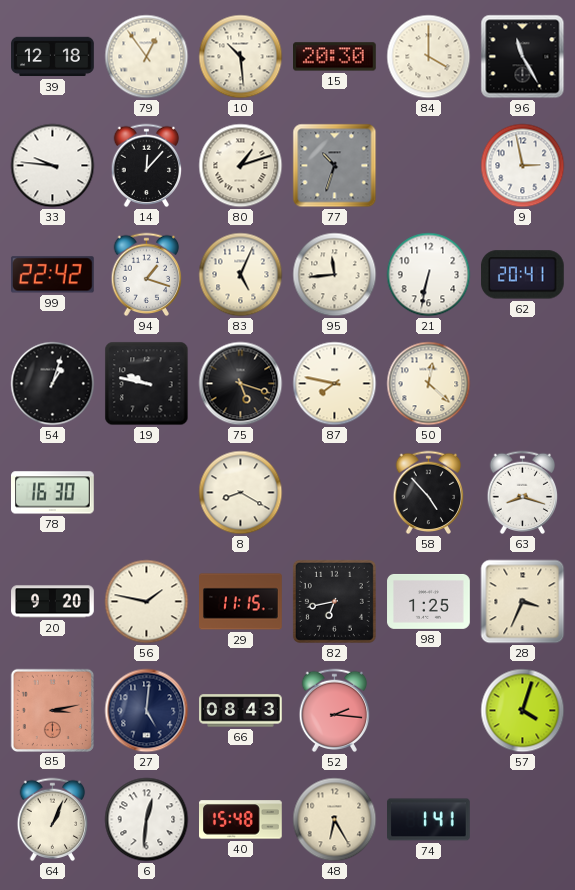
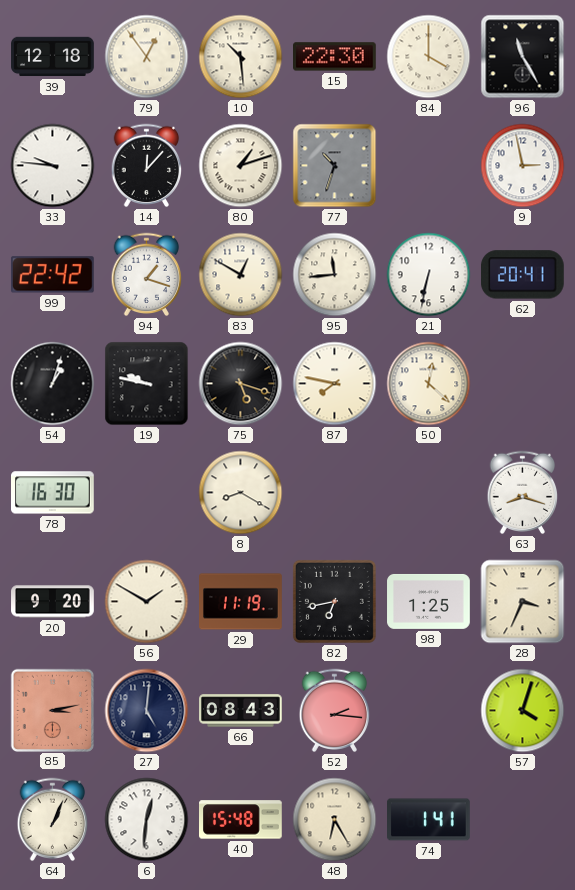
15: 20:30 -> 22:30 (335, 57)
83: 5:04 -> 12:50 (241, 275)
58: 4:53 -> none (429, 493)
56: 1:47 -> 1:50 (147, 602)
29: 11:15 -> 11:19 (241, 602)
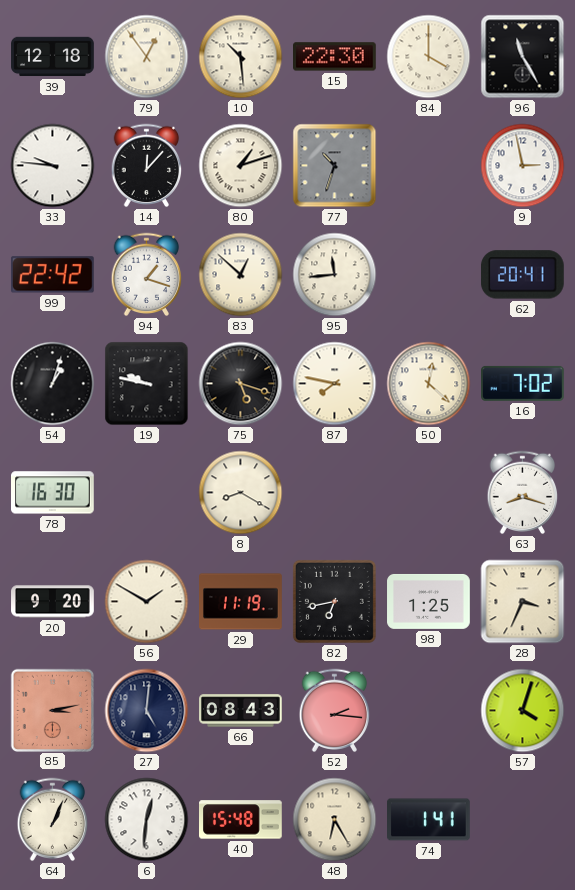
83: 12:50 -> 12:52 (241, 275)
21: 6:32 -> none (429, 275)
16: none -> 7:02 (523, 383)
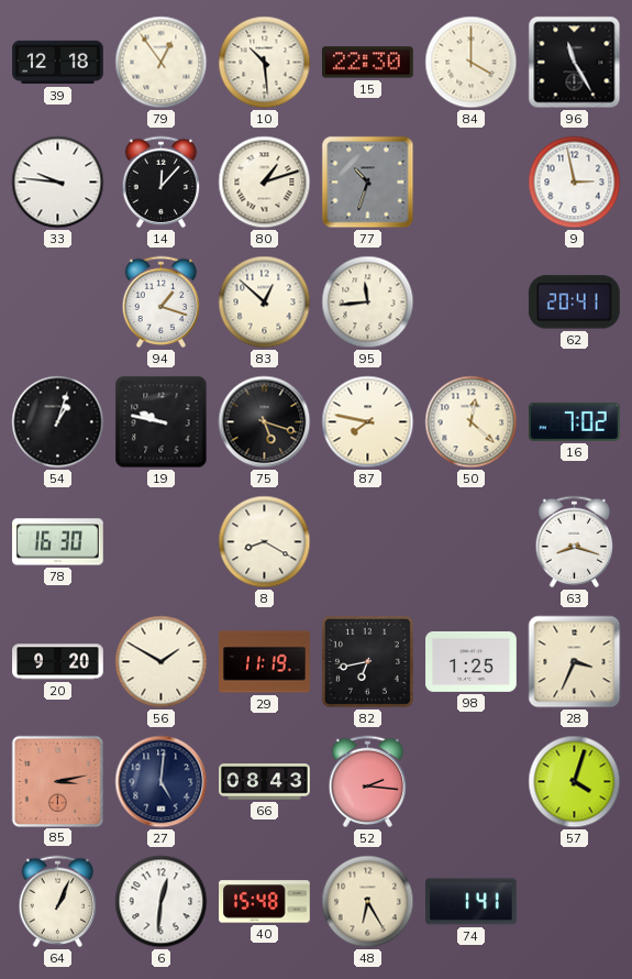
99: 22:42 -> none (52, 275)
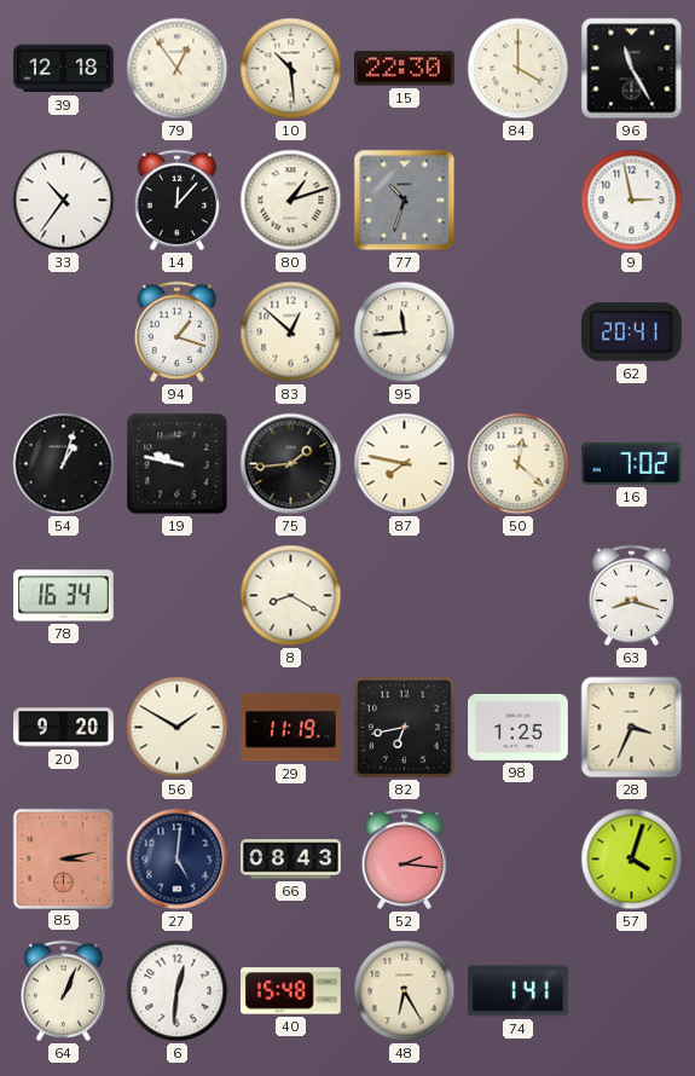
33: 9:46 -> 10:36 (64, 201)
75: 5:18 -> 1:44 (291, 464)
78: 16:30 -> 16:34 (64, 596)
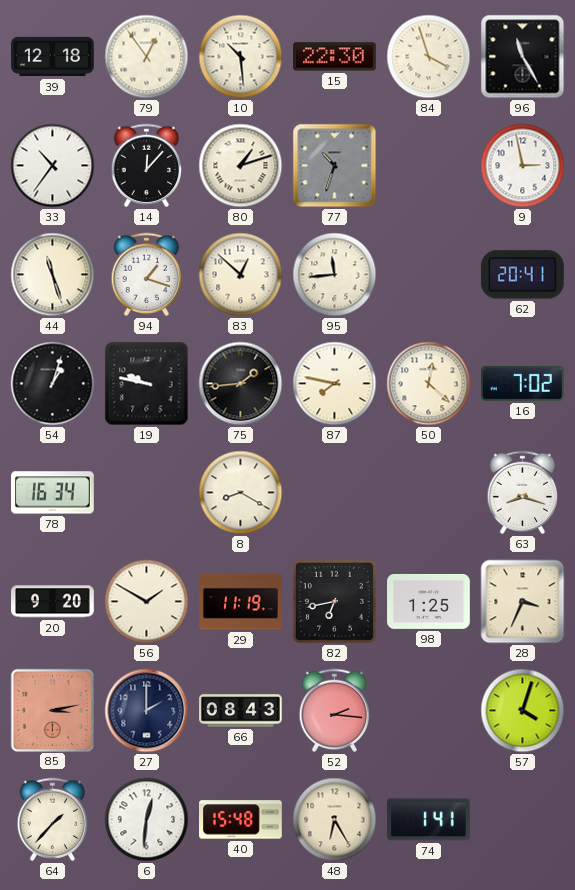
84: 4:00 -> 3:57 (429, 57)
44: none -> 11:27 (53, 275)
27: 5:01 -> 2:00 (147, 711)
64: 1:04 -> 1:37 (53, 820)
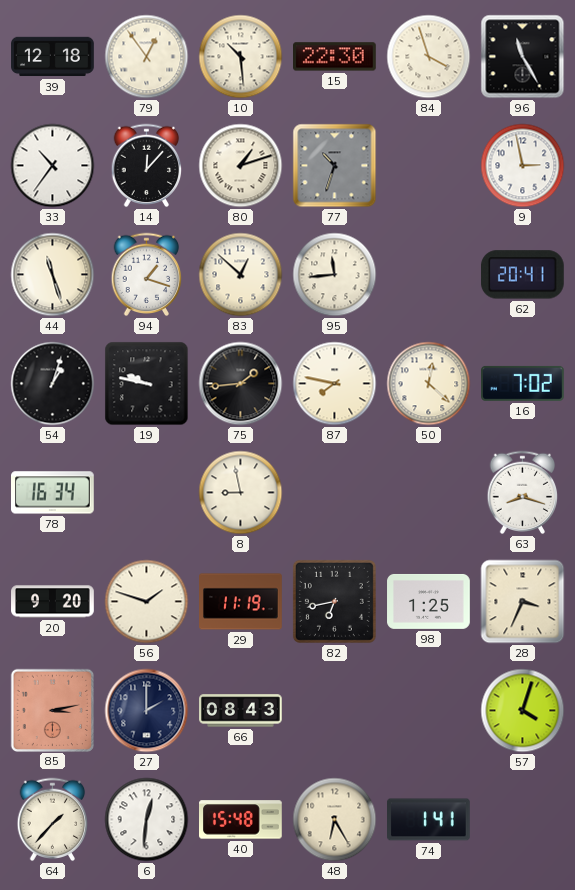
8: 8:20 -> 8:58 (241, 493)
56: 1:50 -> 1:48 (147, 602)
52: 2:16 -> none (335, 711)
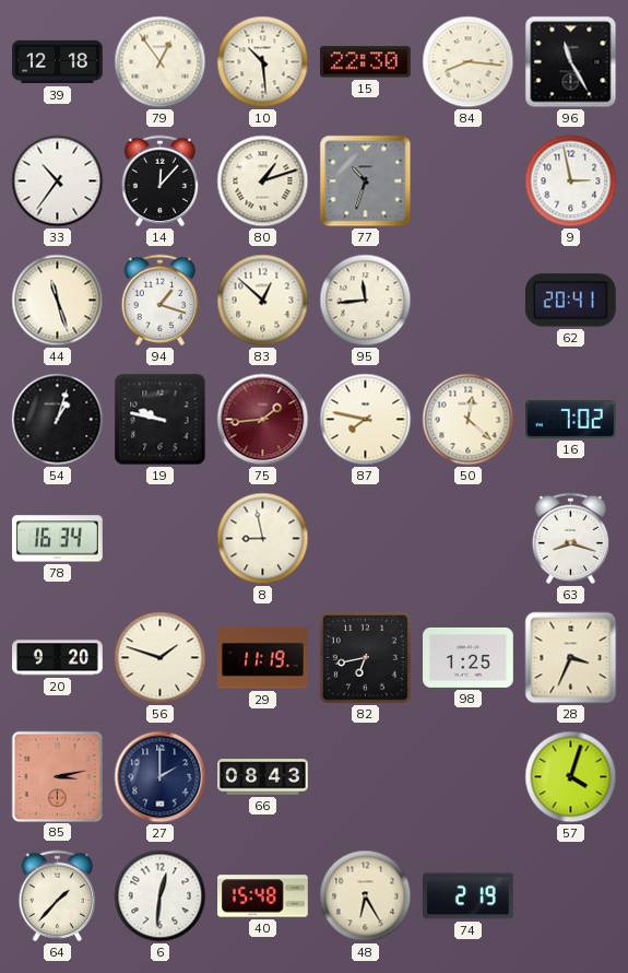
84: 3:57 -> 8:16 (469, 62)
75 dial: black -> burgundy (263, 420)
74: 1:41 -> 2:19 (469, 896)
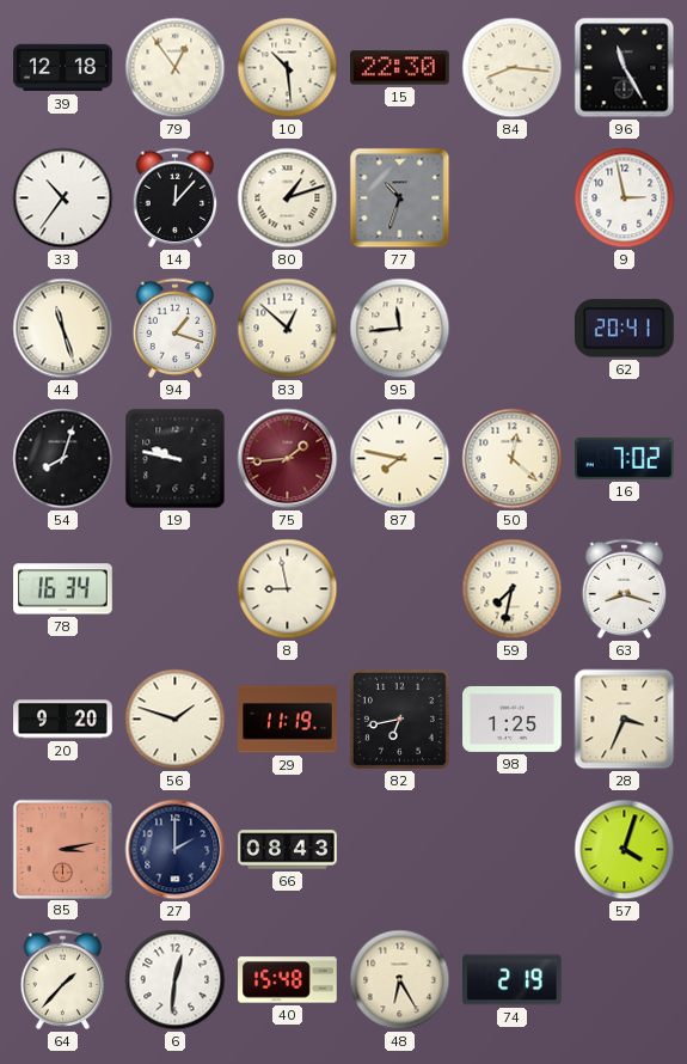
54: 1:03 -> 8:03 (63, 459)
59: none -> 7:32 (513, 589)
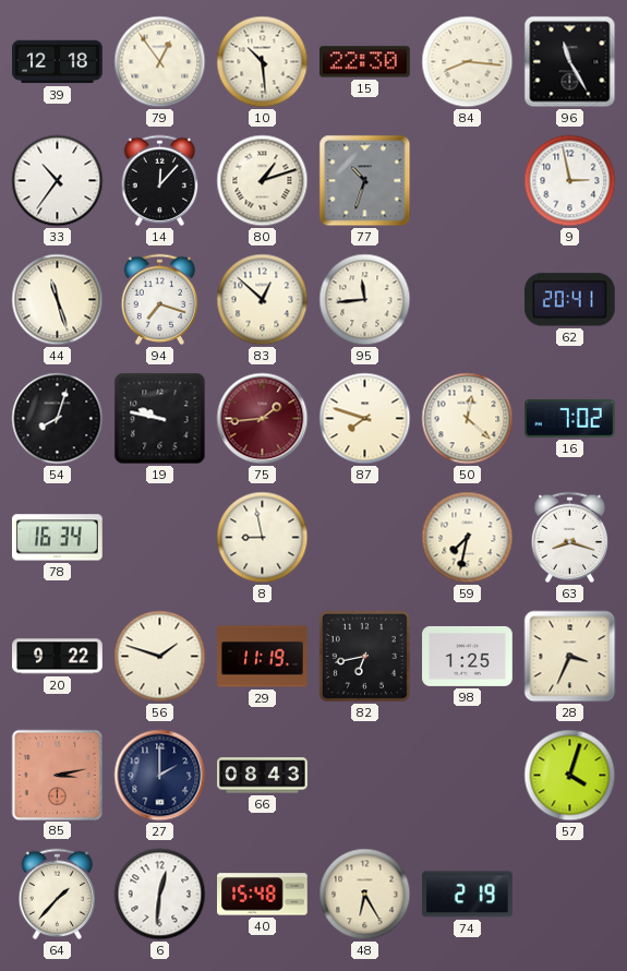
94: 1:18 -> 7:18 (160, 300)
87: 7:47 -> 7:48 (365, 419)
20: 9:20 -> 9:22 (58, 657)
